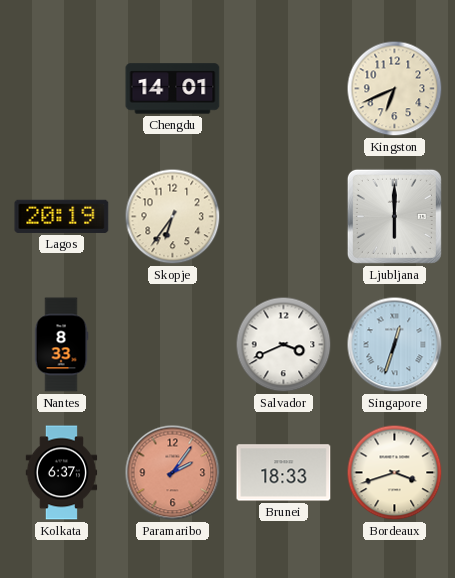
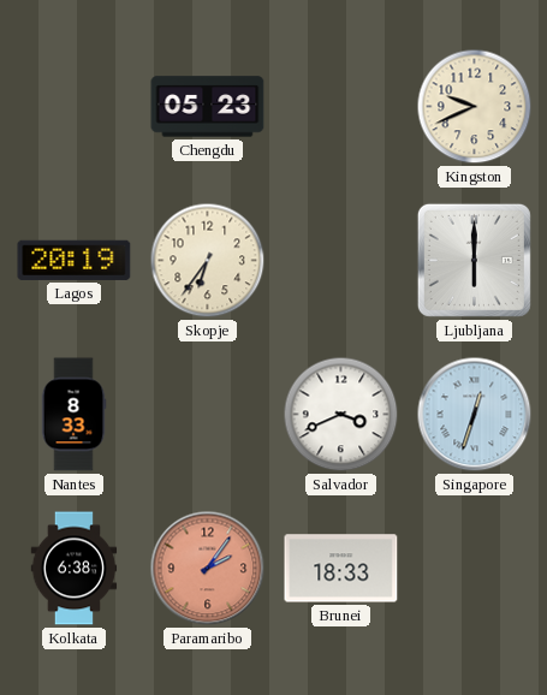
Chengdu: 14:01 -> 05:23 (208, 107)
Kingston: 6:41 -> 9:41 (475, 107)
Kolkata: 6:37 -> 6:38 (75, 569)
Bordeaux: 3:42 -> none (395, 473)
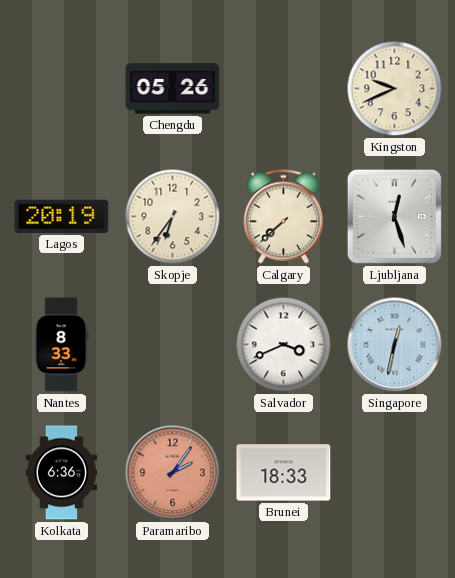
Chengdu: 05:23 -> 05:26 (173, 89)
Calgary: none -> 7:38 (284, 217)
Ljubljana: 6:00 -> 12:27 (394, 216)
Singapore: 12:33 -> 12:32 (395, 345)
Kolkata: 6:38 -> 6:36 (62, 473)
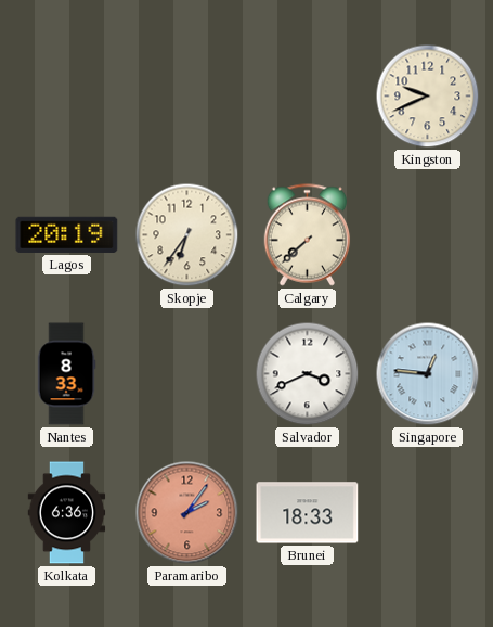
Chengdu: 05:26 -> none (173, 89)
Ljubljana: 12:27 -> none (394, 216)
Singapore: 12:32 -> 12:46 (428, 374)
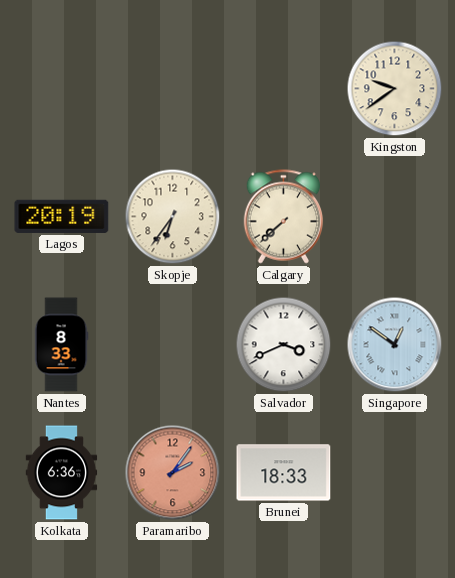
Kingston: 9:41 -> 9:39 (395, 89)
Singapore: 12:46 -> 12:51 (395, 345)
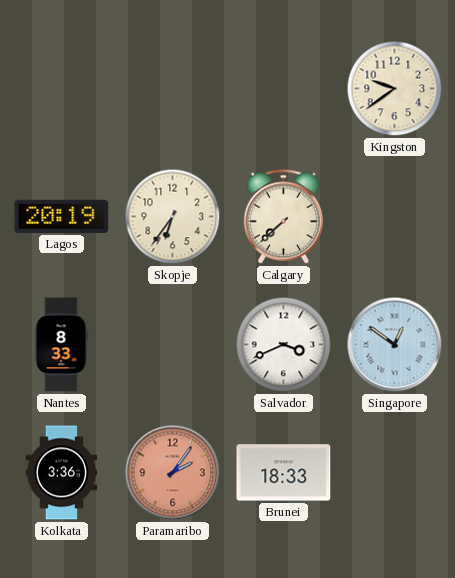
Kolkata: 6:36 -> 3:36 (62, 473)
